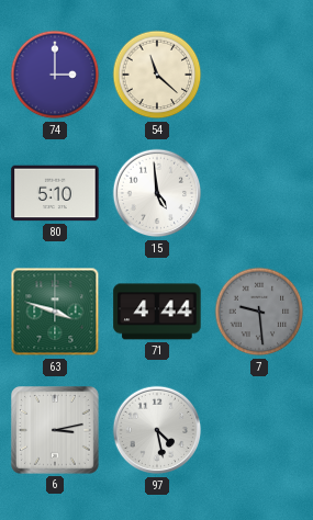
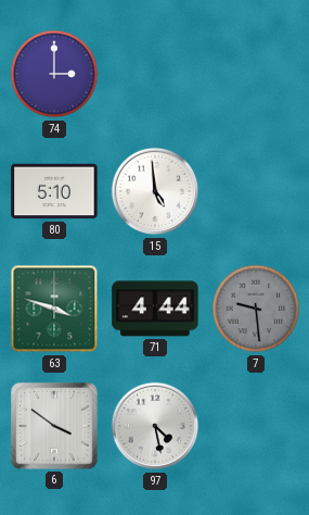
54: 11:22 -> none (157, 75)
6: 3:13 -> 3:51 (55, 427)
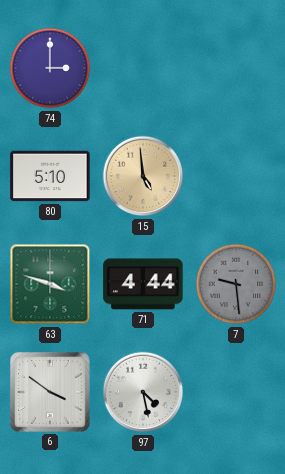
15 dial: white -> champagne (143, 176)
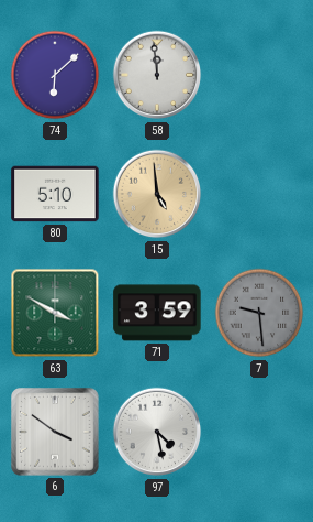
74: 3:00 -> 6:08 (55, 75)
58: none -> 11:59 (157, 75)
63: 3:48 -> 3:50 (55, 313)
71: 4:44 -> 3:59 (157, 313)
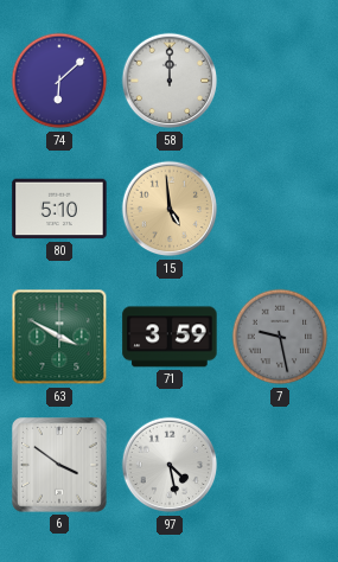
58: 11:59 -> 12:00 (170, 81)
7: 9:29 -> 9:28 (280, 337)
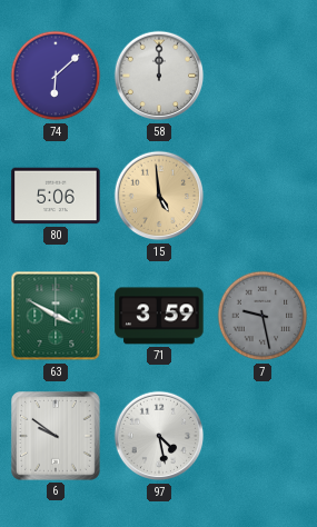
80: 5:10 -> 5:06 (56, 196)
6: 3:51 -> 9:51 (57, 437)
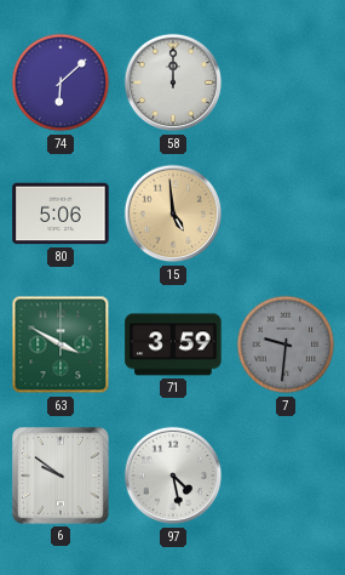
7: 9:28 -> 9:31 (286, 345)
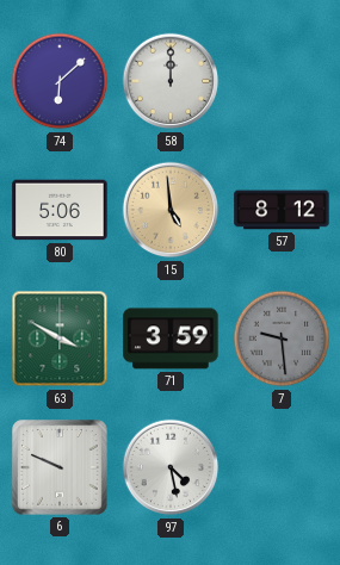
57: none -> 8:12 (282, 210)
7: 9:31 -> 9:29 (282, 339)
6: 9:51 -> 9:49 (61, 468)
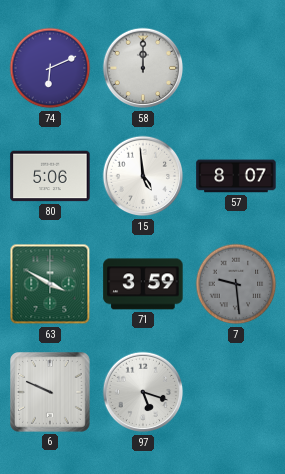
74: 6:08 -> 6:11 (50, 68)
15 dial: champagne -> white (143, 176)
57: 8:12 -> 8:07 (236, 176)
97: 4:28 -> 5:18 (143, 392)
